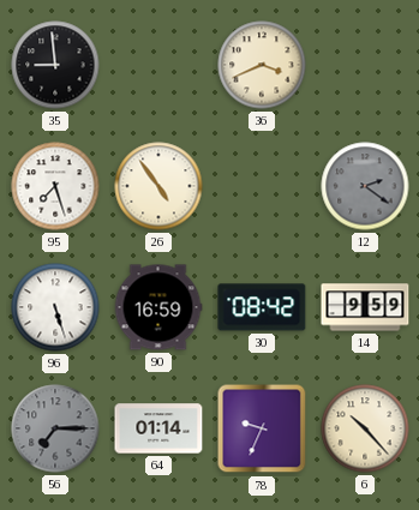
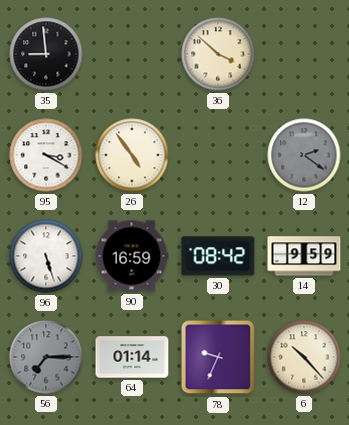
36: 3:41 -> 3:52 (218, 54)
95: 7:27 -> 3:20 (46, 155)
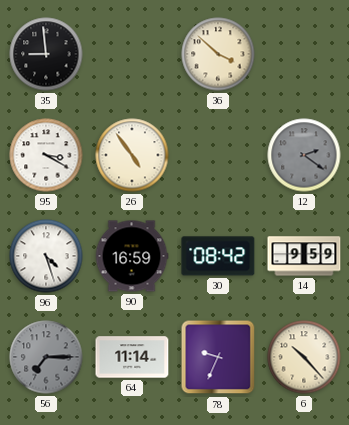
96: 5:27 -> 4:27 (46, 256)
64: 01:14 -> 11:14 (132, 357)
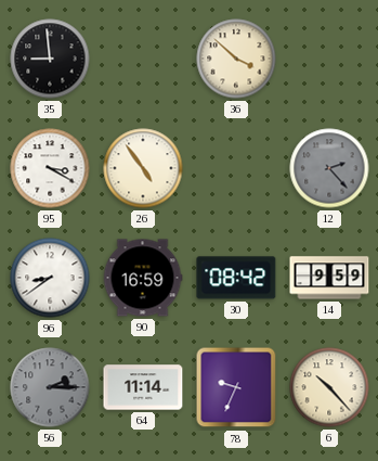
12: 2:21 -> 2:23 (329, 168)
96: 4:27 -> 8:39 (50, 278)
56: 7:15 -> 2:15 (50, 387)
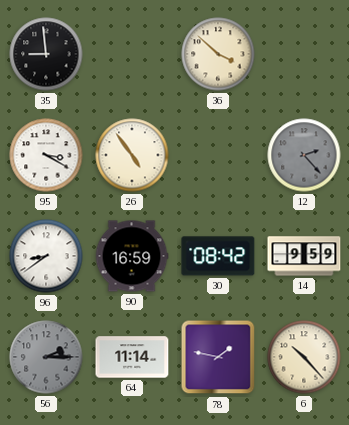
78: 9:34 -> 1:47 (218, 357)
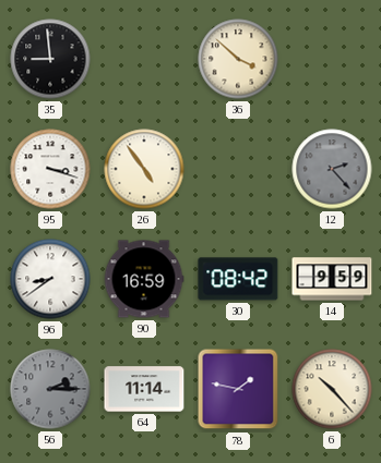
95: 3:20 -> 3:18 (50, 169)
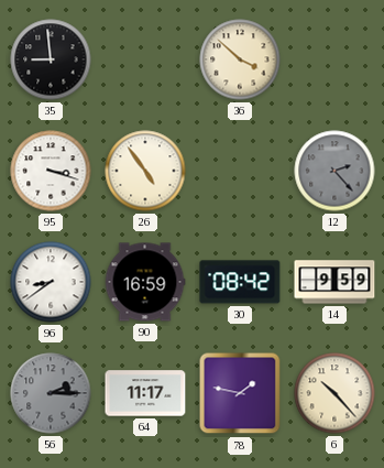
64: 11:14 -> 11:17 (145, 393)
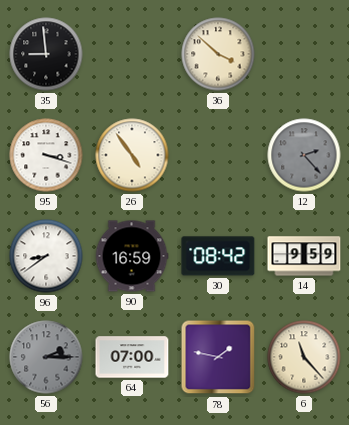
64: 11:17 -> 07:00 (132, 357)
6: 10:23 -> 11:23 (304, 357)
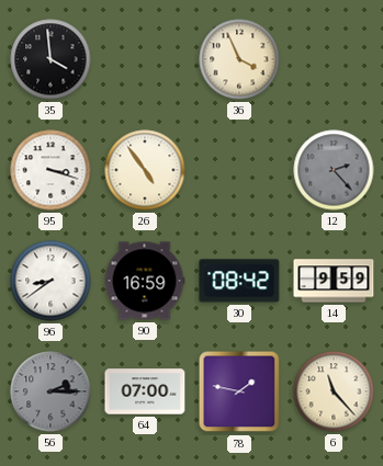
35: 8:59 -> 3:59 (50, 59)
36: 3:52 -> 3:56 (239, 59)
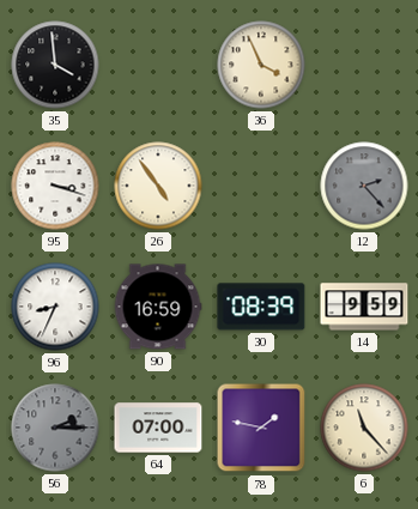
96: 8:39 -> 8:34 (55, 307)
30: 08:42 -> 08:39 (261, 307)
